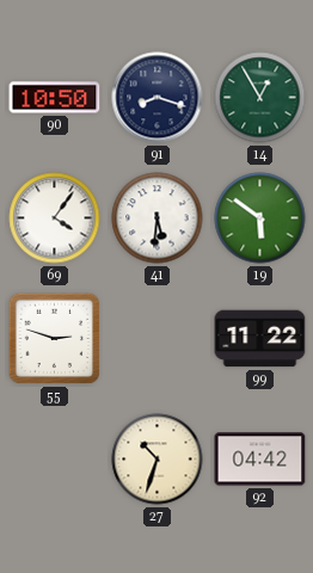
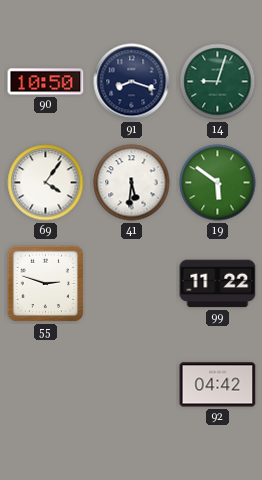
14: 12:55 -> 9:03 (218, 82)
27: 10:33 -> none (158, 460)
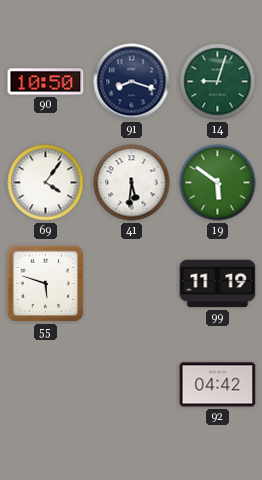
55: 2:48 -> 5:48 (46, 284)
99: 11:22 -> 11:19 (218, 284)
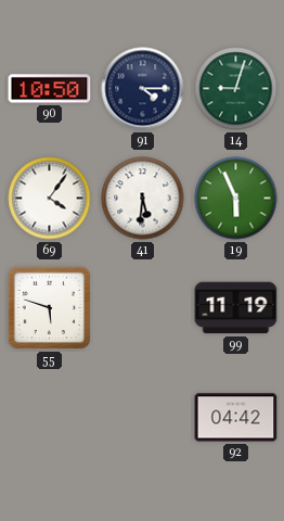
91: 8:18 -> 4:15 (143, 89)
19: 5:51 -> 5:56 (236, 199)
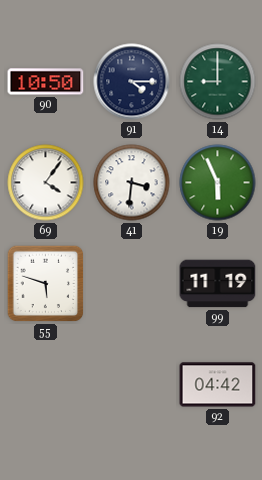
14: 9:03 -> 9:00 (218, 82)
41: 5:31 -> 3:31 (132, 183)
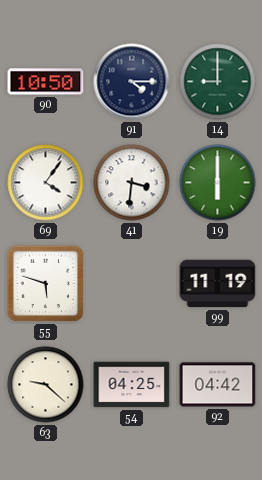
19: 5:56 -> 6:00 (218, 183)
63: none -> 9:22 (46, 385)
54: none -> 04:25 (132, 385)
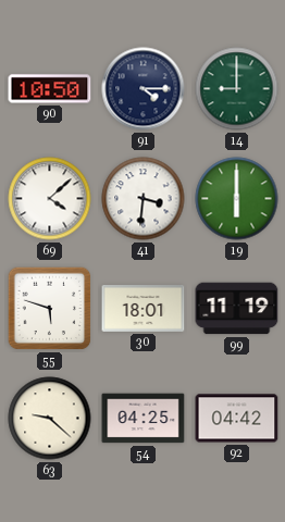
69: 4:06 -> 4:08 (50, 199)
30: none -> 18:01 (144, 309)
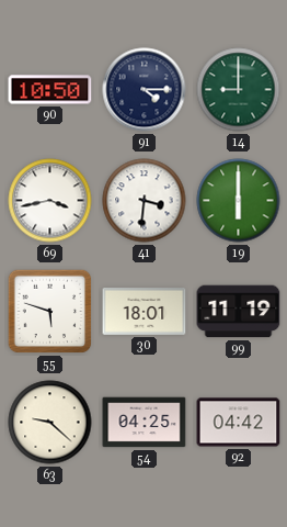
69: 4:08 -> 3:43 (50, 201)
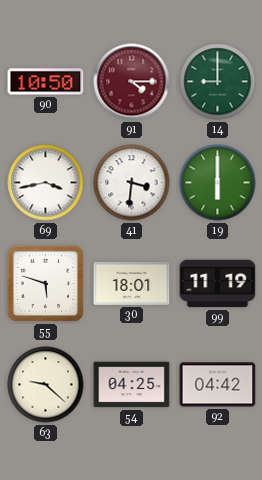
91 dial: navy -> burgundy (132, 82)
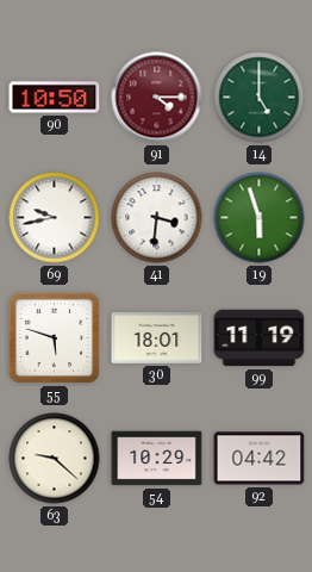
14: 9:00 -> 5:00 (260, 98)
69: 3:43 -> 9:43 (55, 218)
19: 6:00 -> 5:57 (260, 218)
54: 04:25 -> 10:29 (157, 459)
